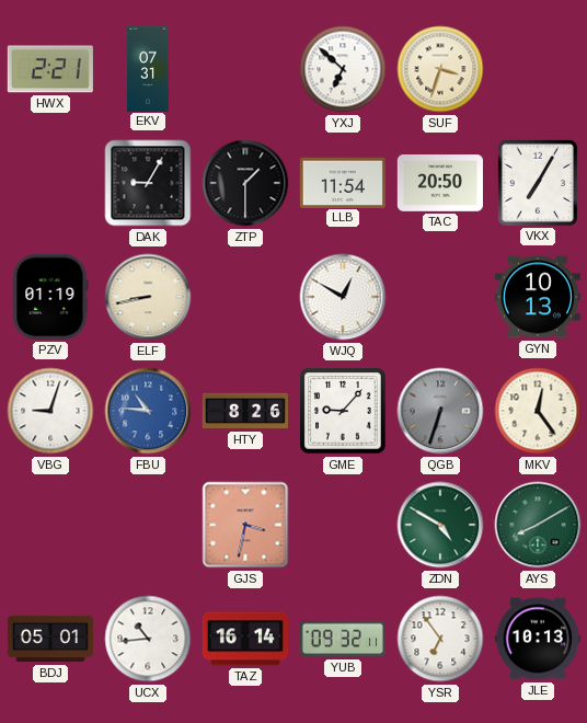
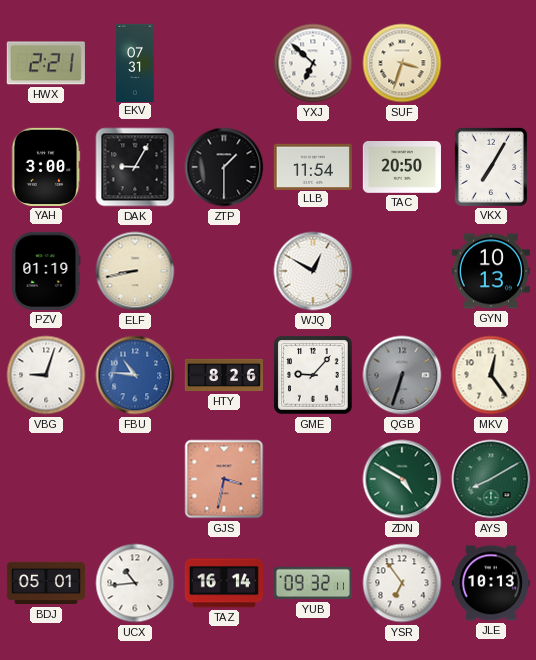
YAH: none -> 3:00 (46, 167)
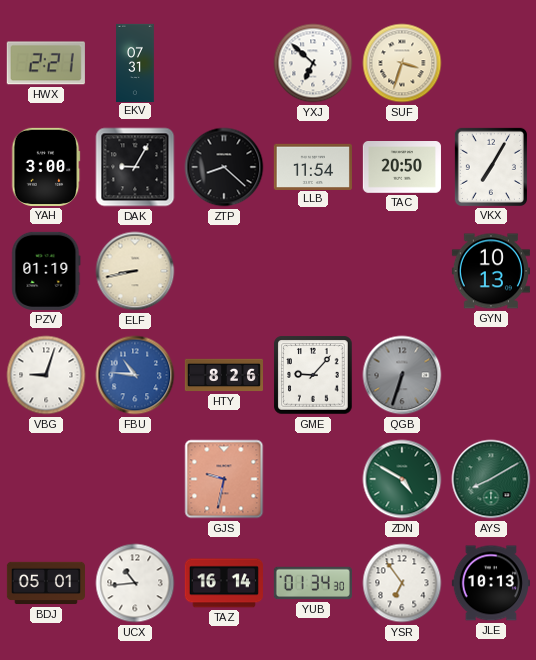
ZTP: 1:30 -> 8:22 (224, 167)
WJQ: 12:50 -> none (313, 271)
MKV: 12:24 -> none (491, 375)
GJS: 3:32 -> 9:32 (224, 479)
YUB: 09:32 -> 01:34 (313, 583)
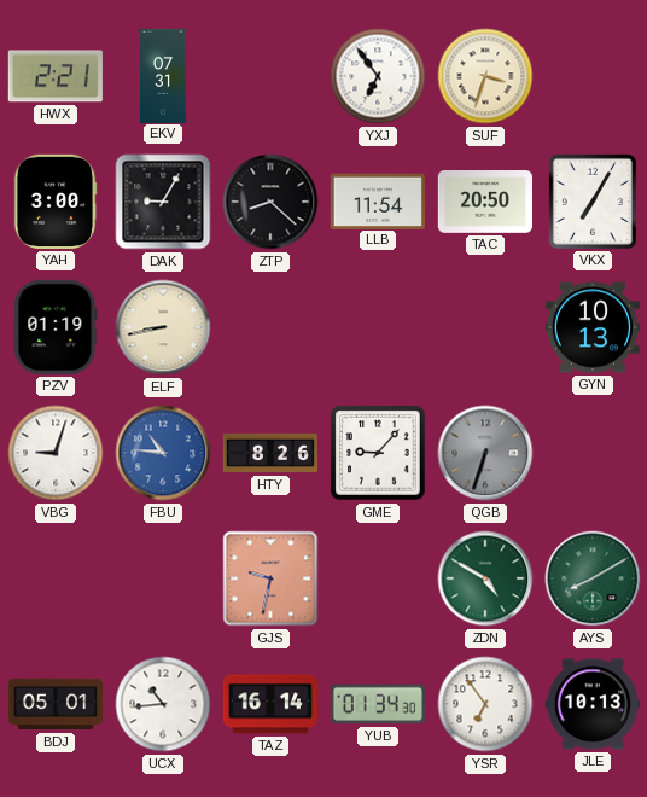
YXJ: 6:52 -> 6:54 (378, 76)
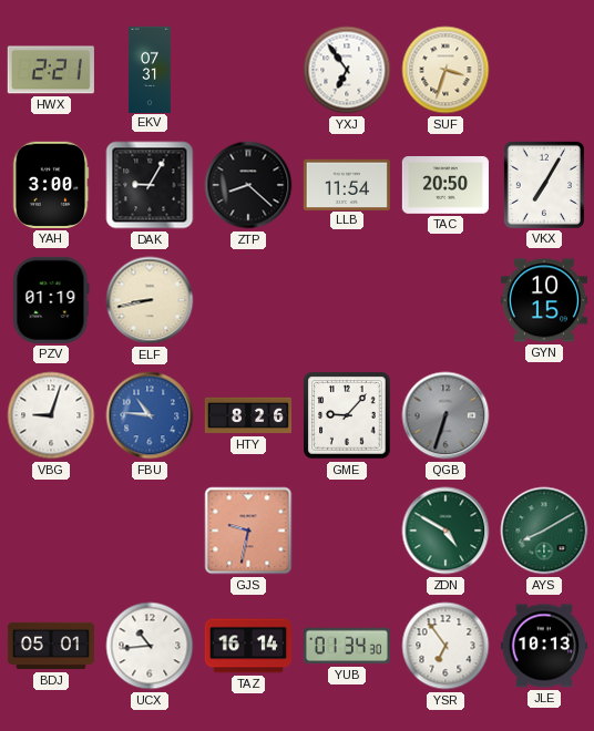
GYN: 10:13 -> 10:15 (544, 300)
